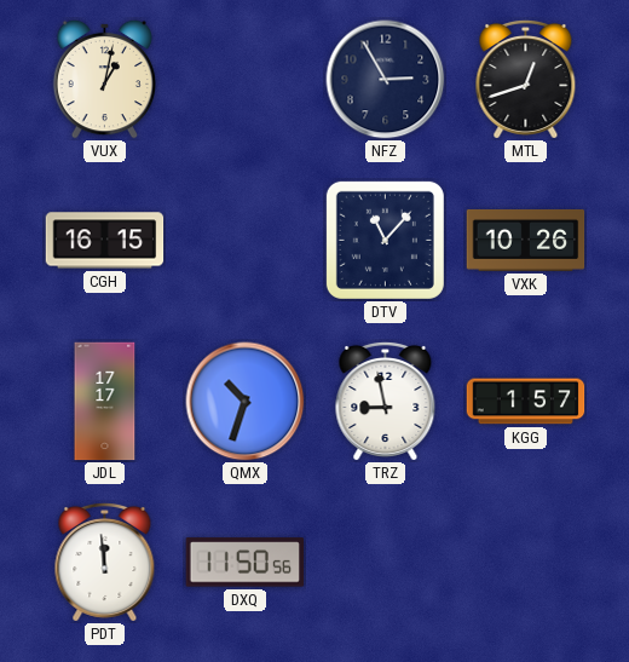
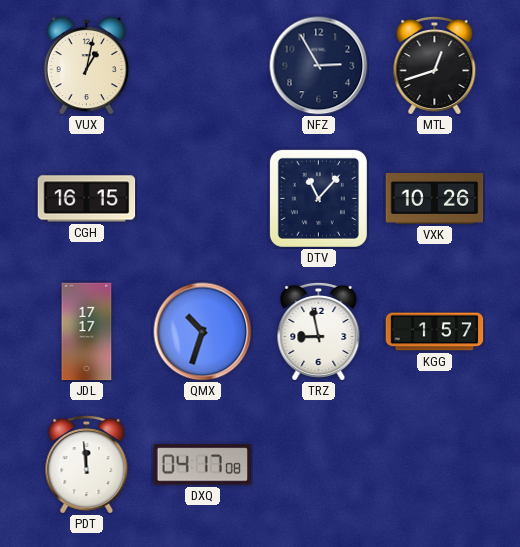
DXQ: 11:50 -> 04:17 (203, 465)
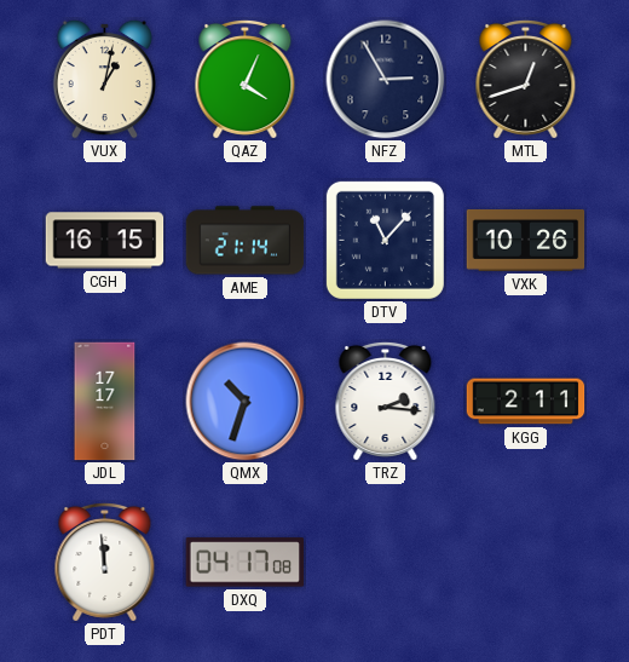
QAZ: none -> 4:04 (246, 79)
AME: none -> 21:14 (246, 241)
TRZ: 8:58 -> 2:16 (386, 401)
KGG: 1:57 -> 2:11 (526, 402)
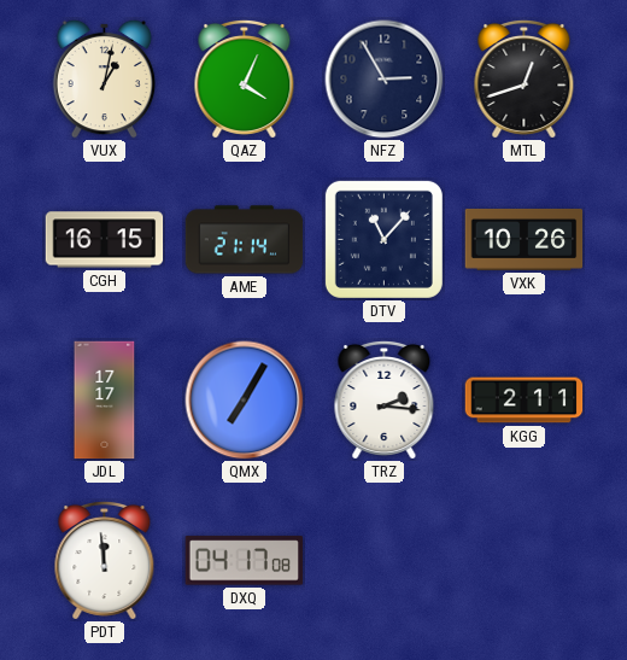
QMX: 10:33 -> 7:05 (245, 401)
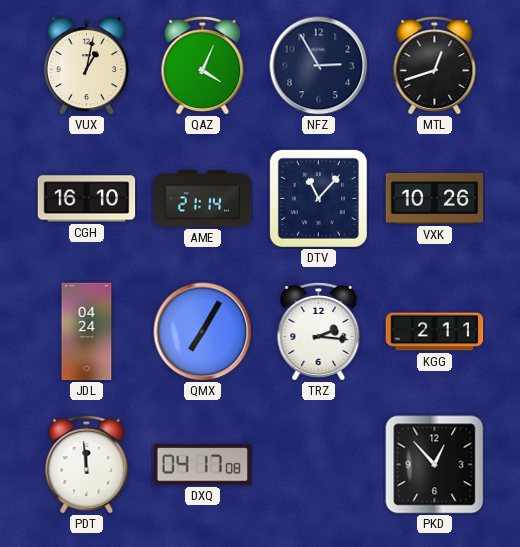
CGH: 16:15 -> 16:10 (87, 199)
JDL: 17:17 -> 04:24 (87, 332)
PKD: none -> 12:53 (435, 465)
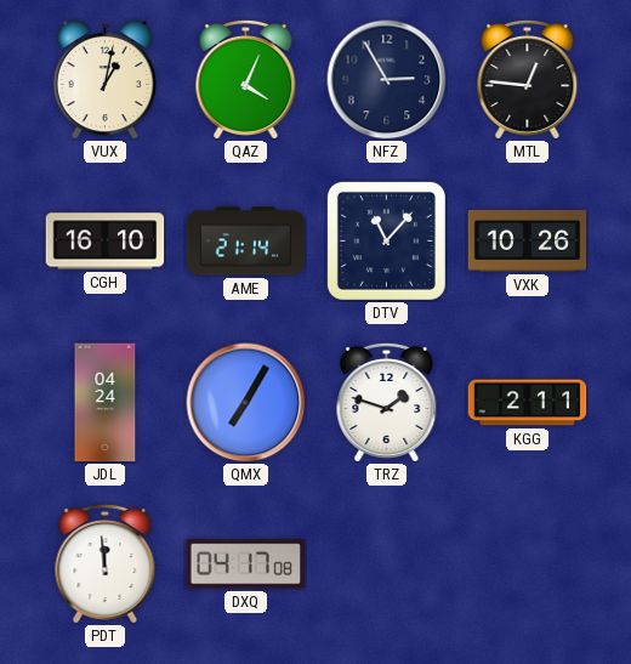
MTL: 12:42 -> 12:46 (528, 79)
TRZ: 2:16 -> 1:48 (387, 402)
PKD: 12:53 -> none (435, 465)
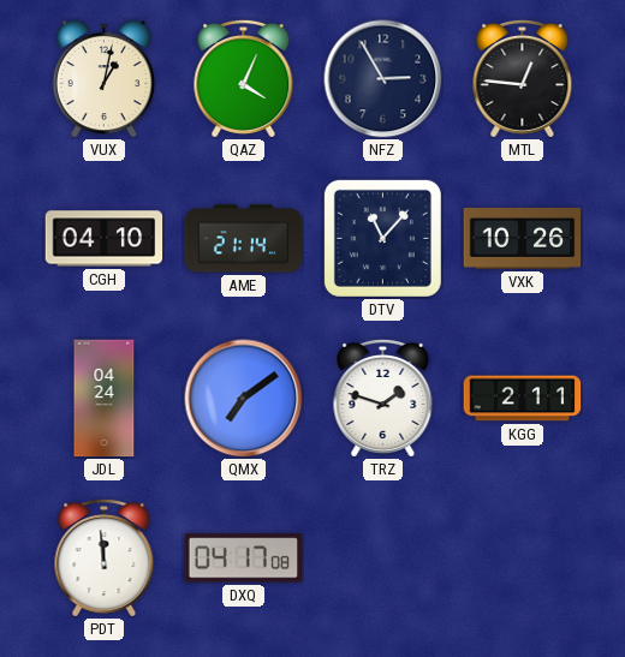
CGH: 16:10 -> 04:10 (105, 239)
QMX: 7:05 -> 7:09 (244, 399)
